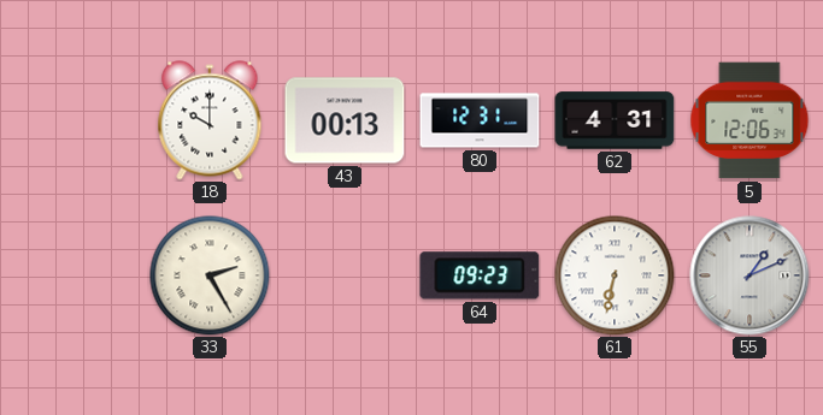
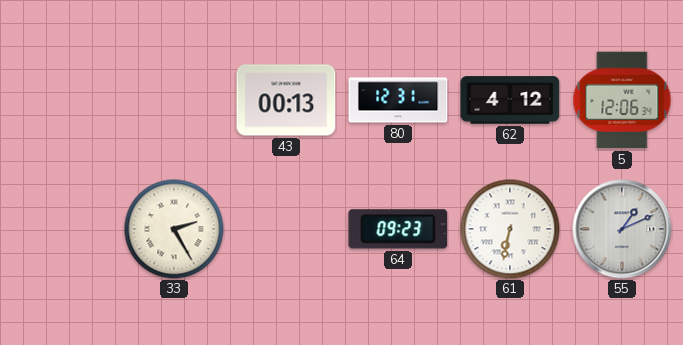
18: 10:00 -> none (210, 120)
62: 4:31 -> 4:12 (510, 100)
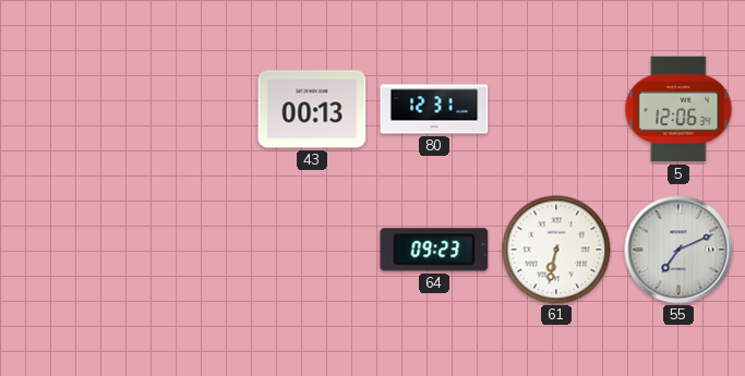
62: 4:12 -> none (510, 100)
33: 2:25 -> none (174, 229)
55: 1:11 -> 7:11 (678, 250)
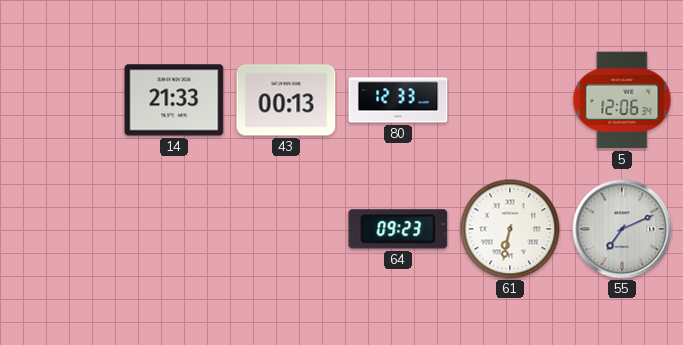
14: none -> 21:33 (174, 100)
80: 12:31 -> 12:33 (398, 100)
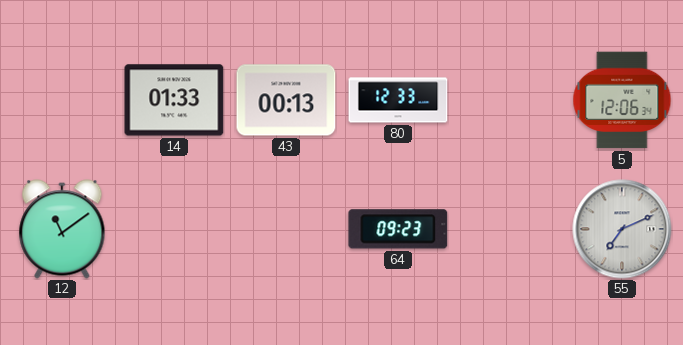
14: 21:33 -> 01:33 (174, 100)
12: none -> 11:09 (62, 229)
61: 6:32 -> none (510, 229)
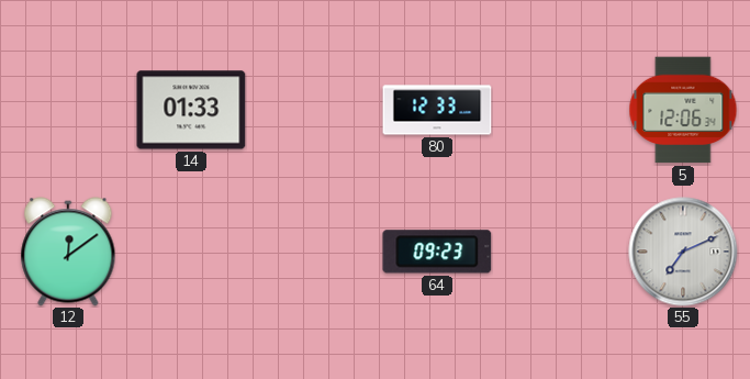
43: 00:13 -> none (286, 100)
12: 11:09 -> 12:09 (68, 252)
